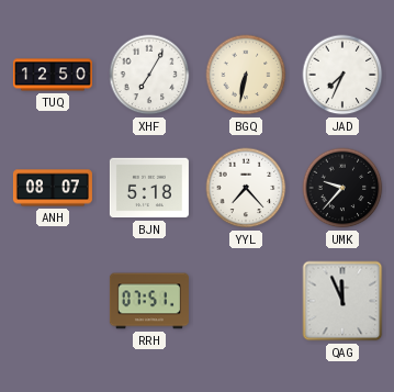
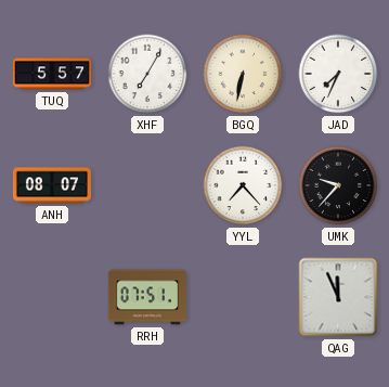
TUQ: 12:50 -> 5:57 (52, 74)
BJN: 5:18 -> none (149, 188)
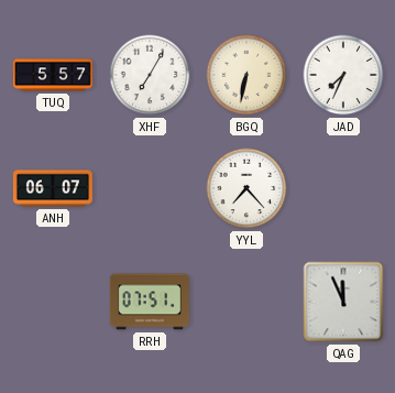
ANH: 08:07 -> 06:07 (53, 188)
UMK: 9:37 -> none (338, 185)
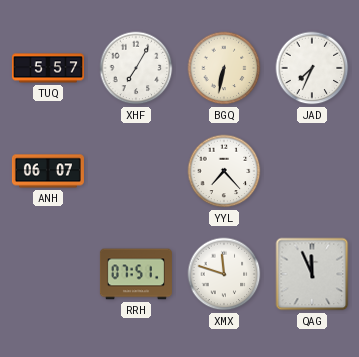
XMX: none -> 11:48 (224, 274)
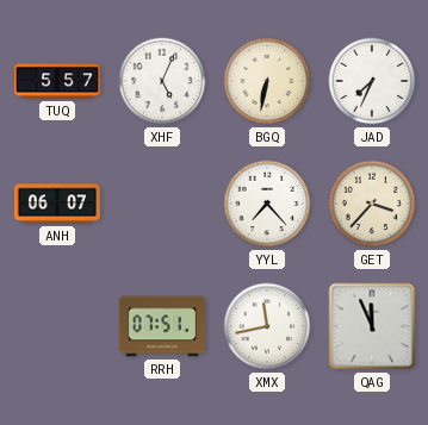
XHF: 7:05 -> 5:04 (162, 81)
GET: none -> 3:37 (372, 204)
XMX: 11:48 -> 11:43 (267, 326)
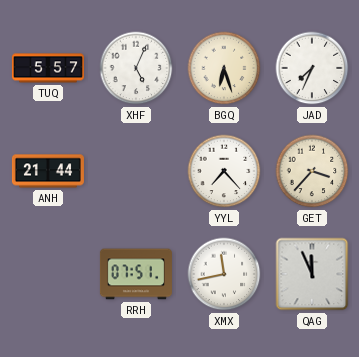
BGQ: 6:32 -> 6:27 (224, 68)
ANH: 06:07 -> 21:44 (48, 171)
